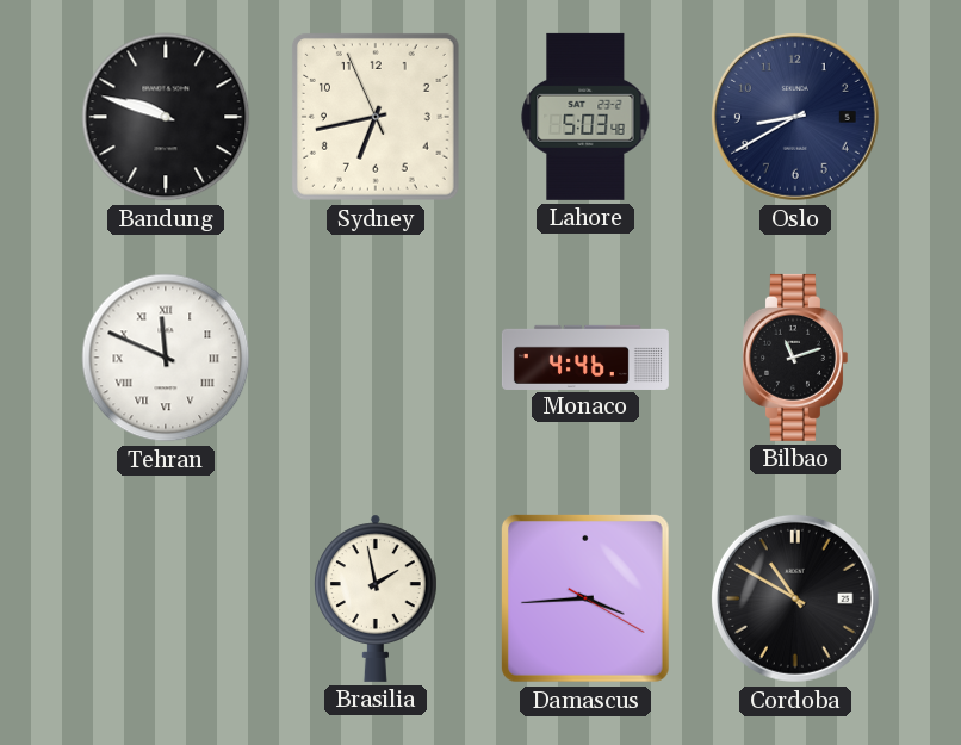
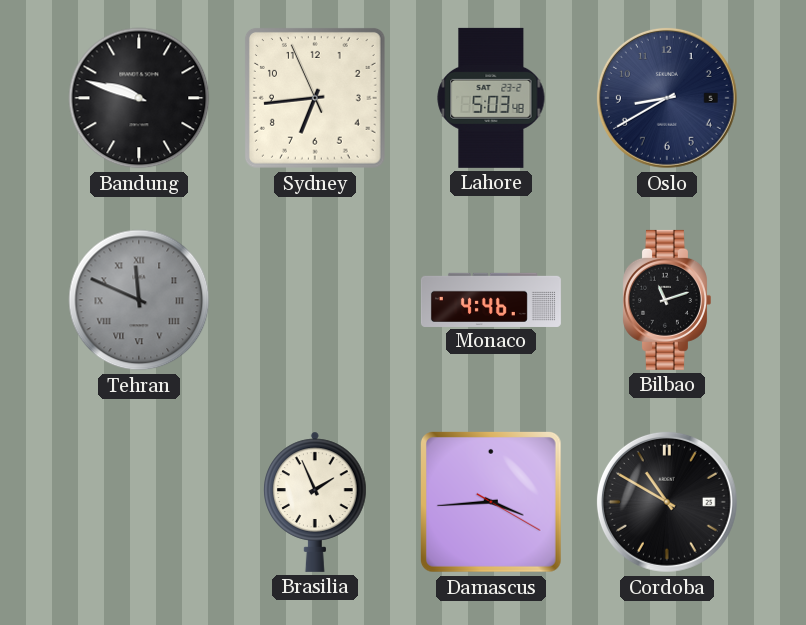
Sydney: 6:42 -> 6:43 (315, 98)
Tehran dial: white -> grey (139, 300)
Brasilia: 1:58 -> 1:56 (316, 502)
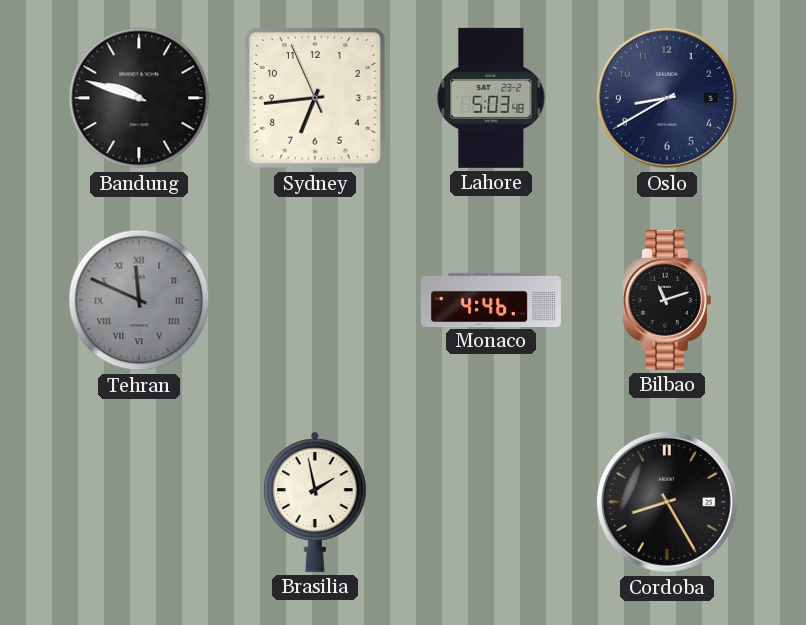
Brasilia: 1:56 -> 1:58 (316, 502)
Damascus: 3:44 -> none (491, 502)
Cordoba: 10:50 -> 8:25 (667, 502)
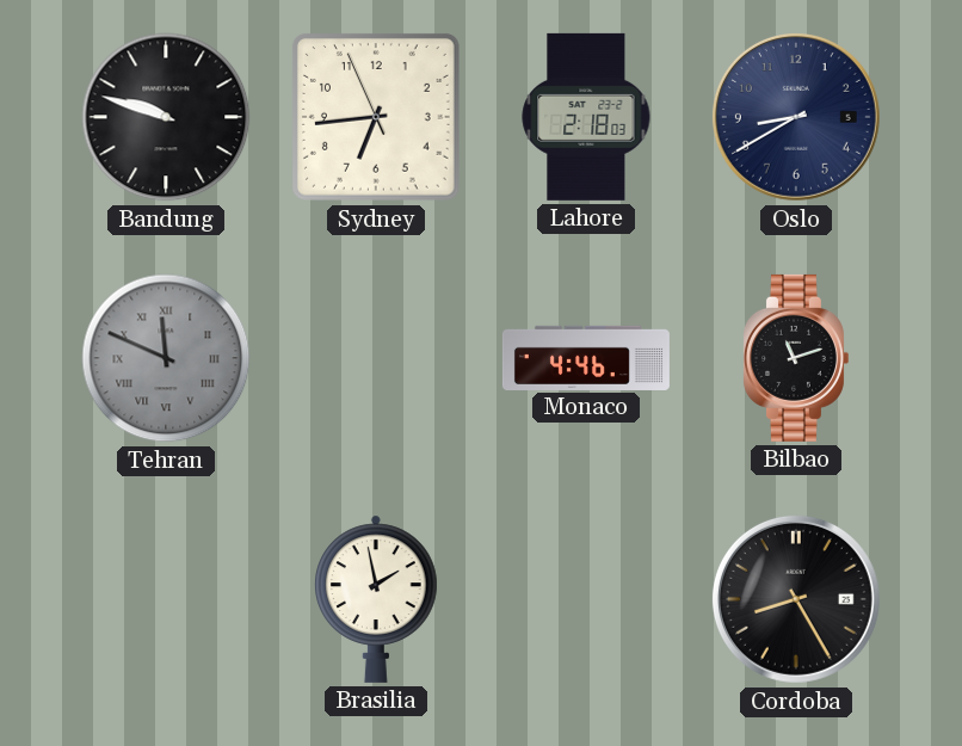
Lahore: 5:03 -> 2:18 (586, 117)
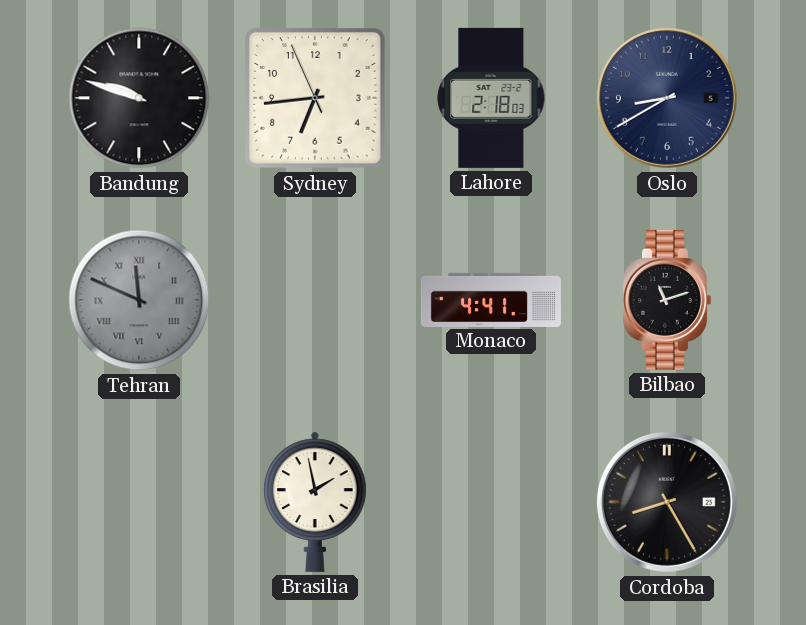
Monaco: 4:46 -> 4:41 (491, 299)
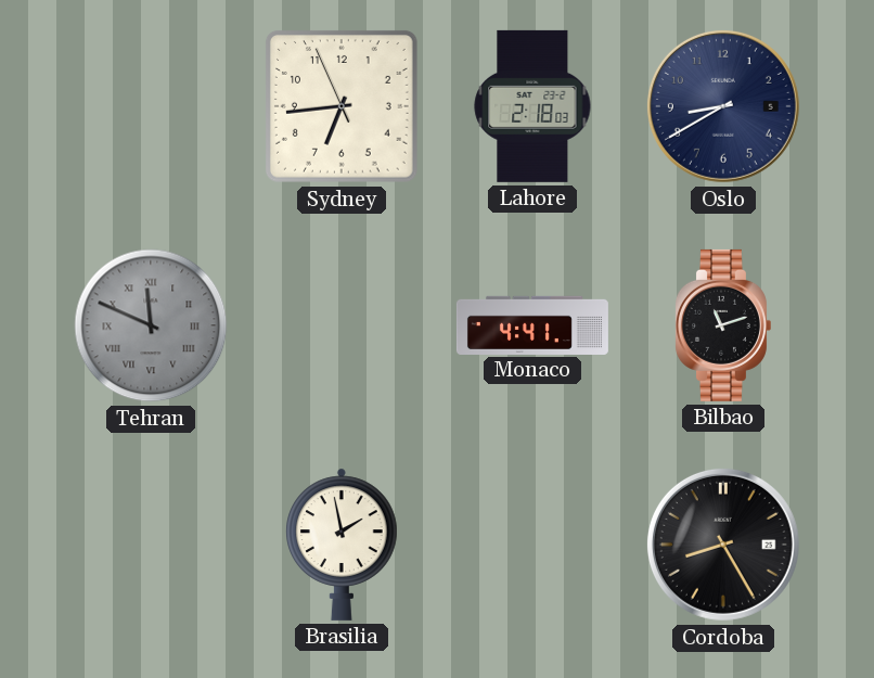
Bandung: 9:48 -> none (139, 98)
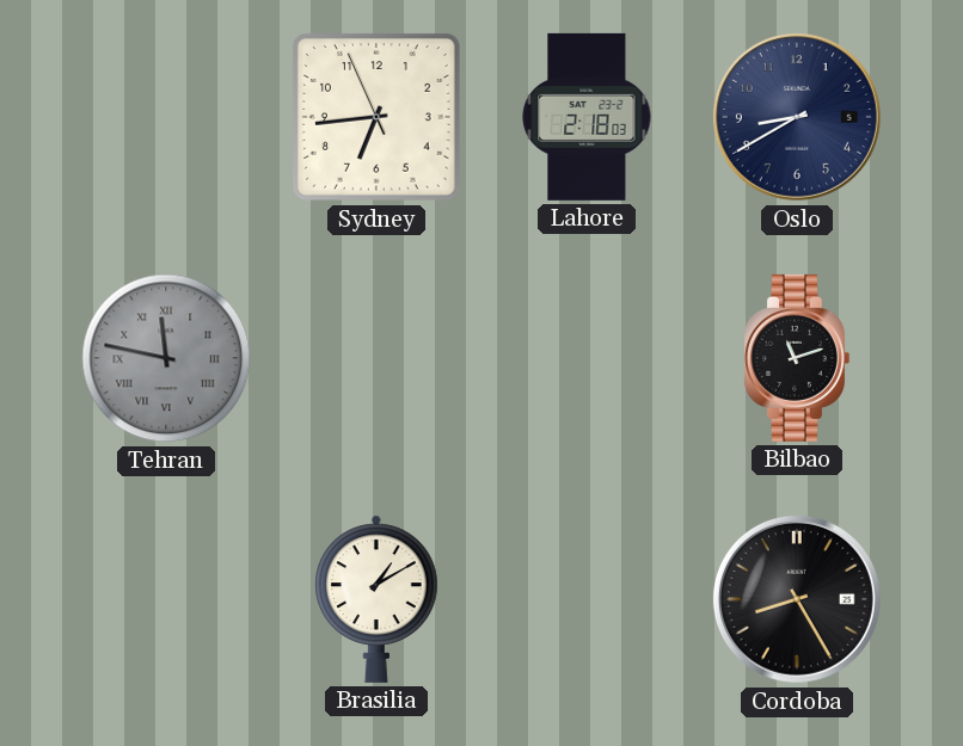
Tehran: 11:49 -> 11:47 (166, 358)
Monaco: 4:41 -> none (532, 324)
Brasilia: 1:58 -> 1:10 (378, 599)
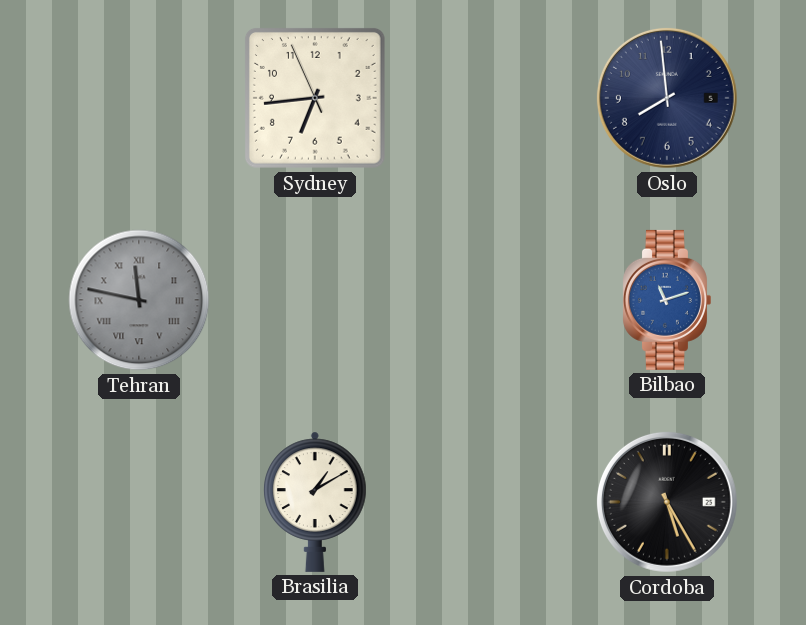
Lahore: 2:18 -> none (587, 117)
Oslo: 8:40 -> 7:59 (667, 98)
Bilbao dial: black -> blue (666, 300)
Cordoba: 8:25 -> 5:25 (667, 502)
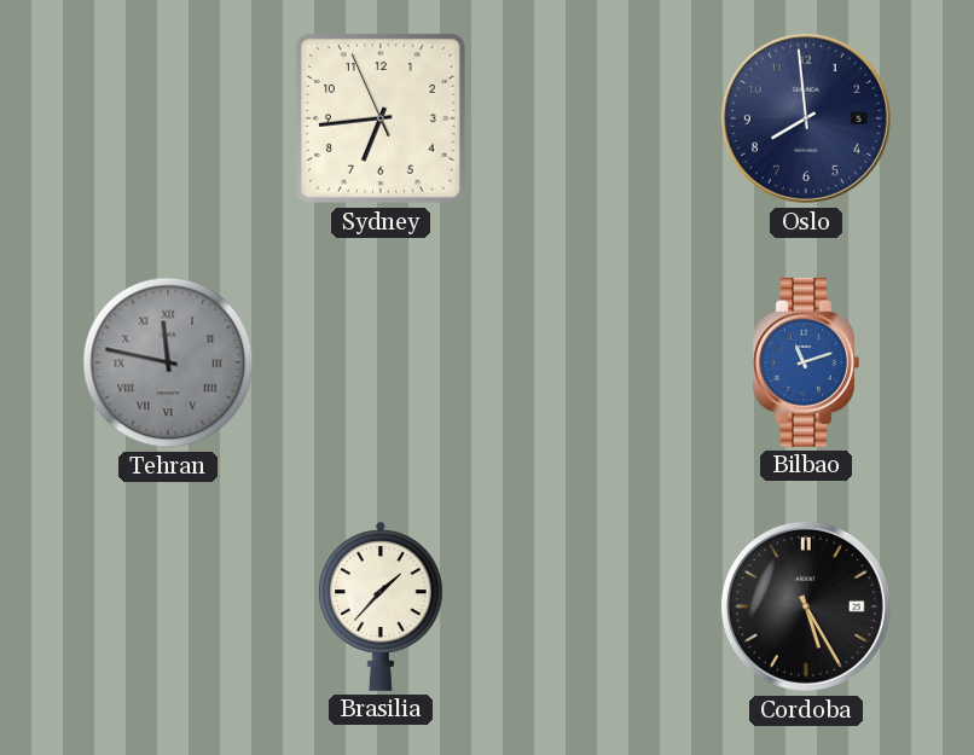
Brasilia: 1:10 -> 1:37 (382, 606)
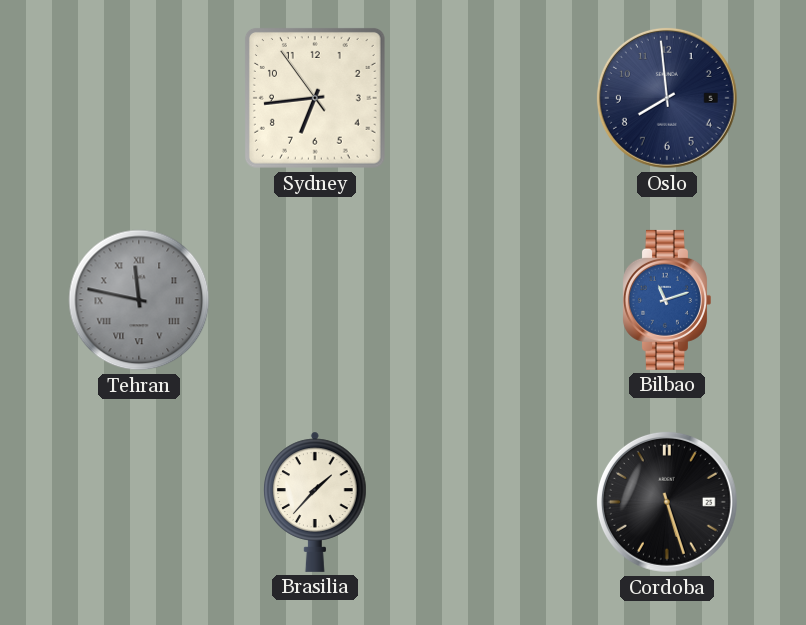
Sydney: 6:43:56 -> 6:43:54 (315, 98)
Cordoba: 5:25 -> 5:27 (667, 502)
